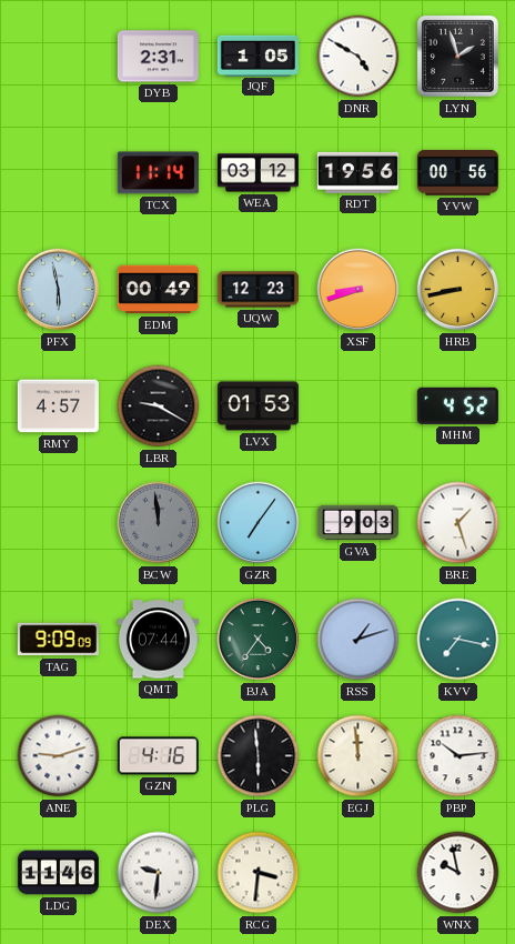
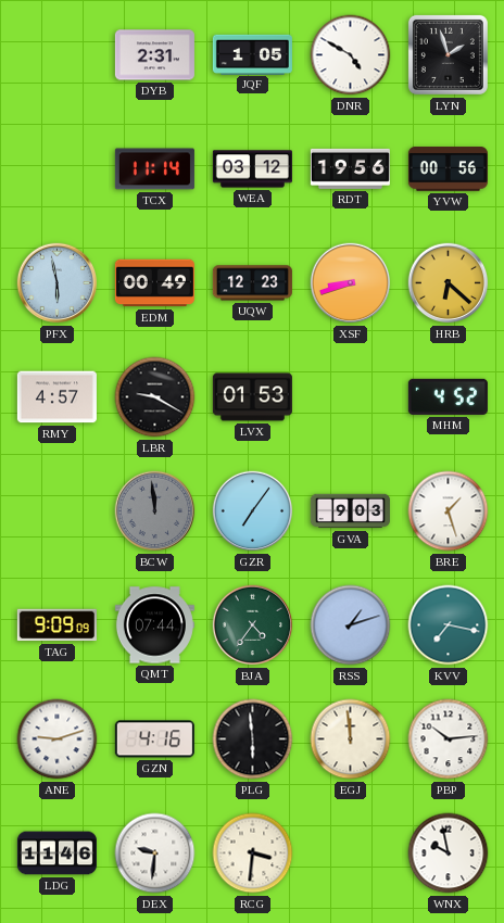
HRB: 8:43 -> 6:22 (449, 283)
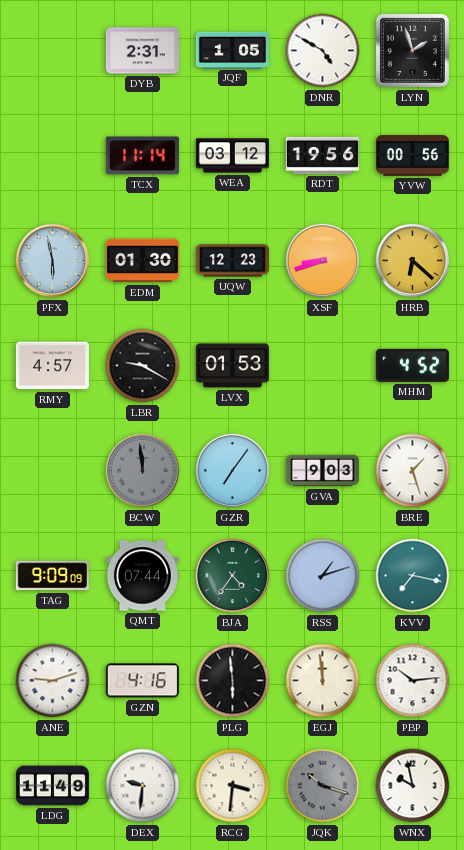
EDM: 00:49 -> 01:30 (142, 261)
LDG: 11:46 -> 11:49 (52, 786)
JQK: none -> 10:18 (323, 786)
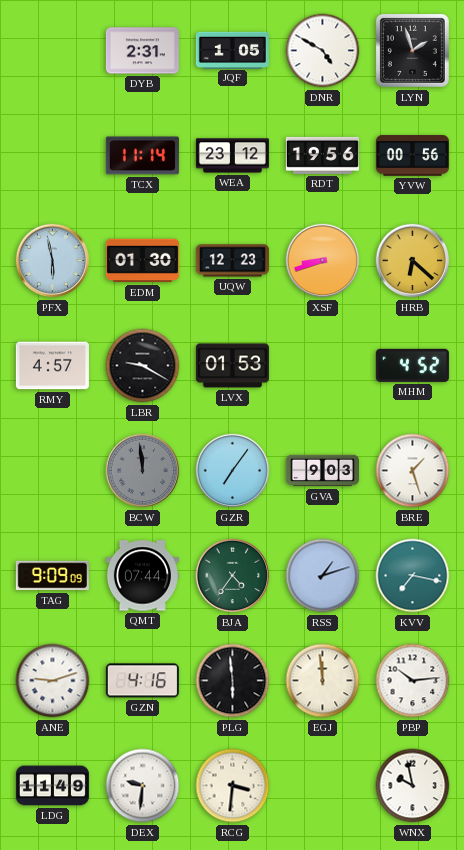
WEA: 03:12 -> 23:12 (232, 156)
JQK: 10:18 -> none (323, 786)
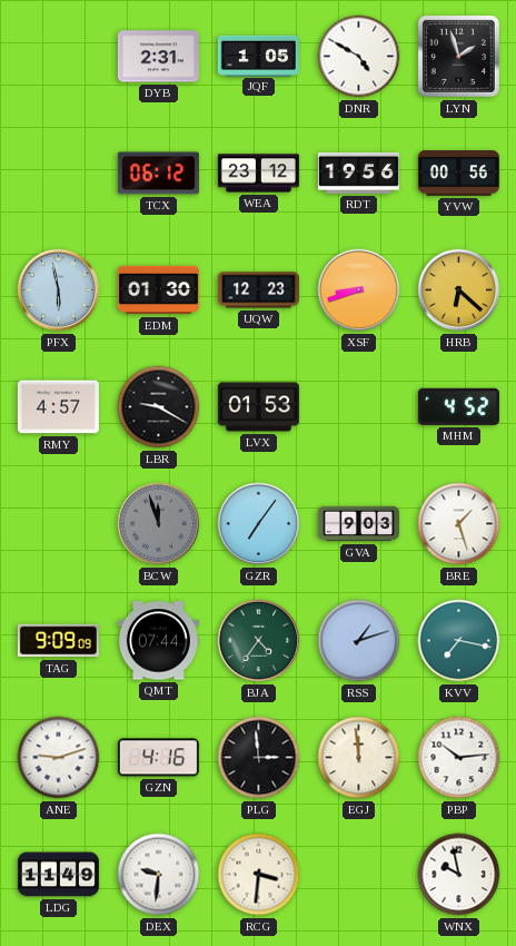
TCX: 11:14 -> 06:12 (158, 174)
BCW: 11:59 -> 11:57 (159, 524)
PLG: 5:59 -> 2:59 (259, 758)
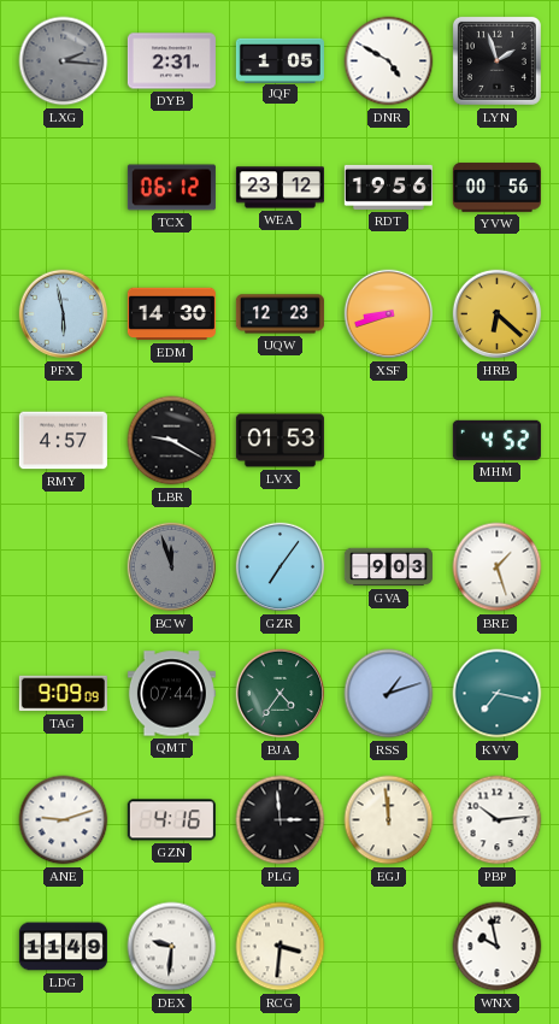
LXG: none -> 2:16 (64, 61)
EDM: 01:30 -> 14:30 (171, 314)
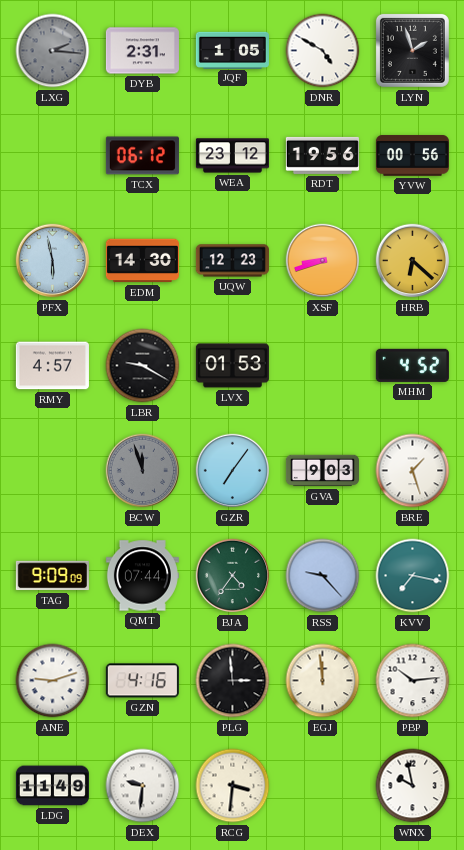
RSS: 1:12 -> 9:23 (323, 576)
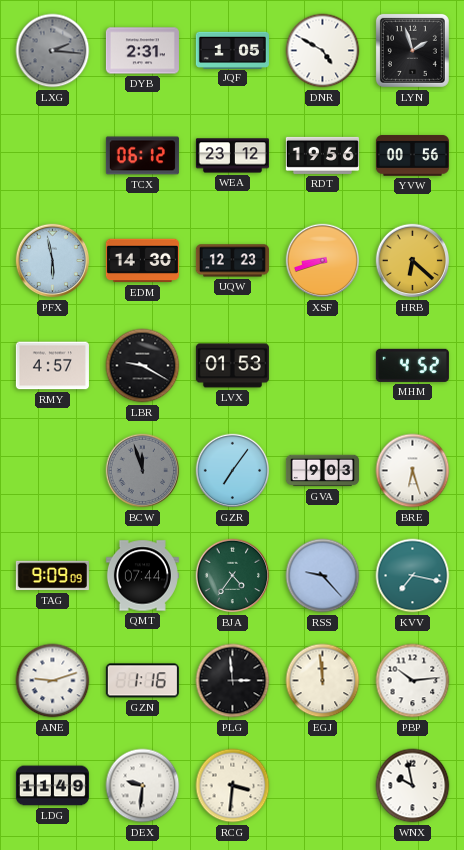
BRE: 1:27 -> 6:27 (413, 471)
GZN: 4:16 -> 1:16 (142, 681)
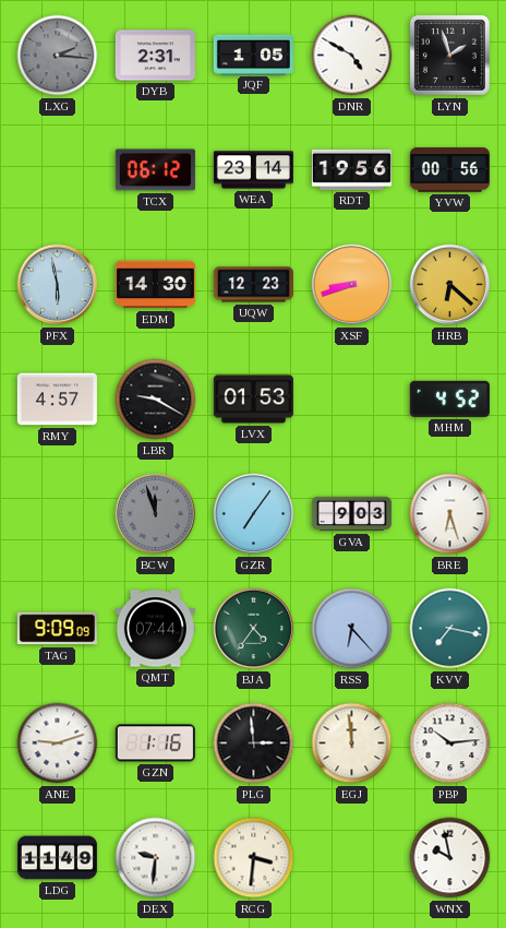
WEA: 23:12 -> 23:14 (253, 170)
RSS: 9:23 -> 6:23 (352, 629)
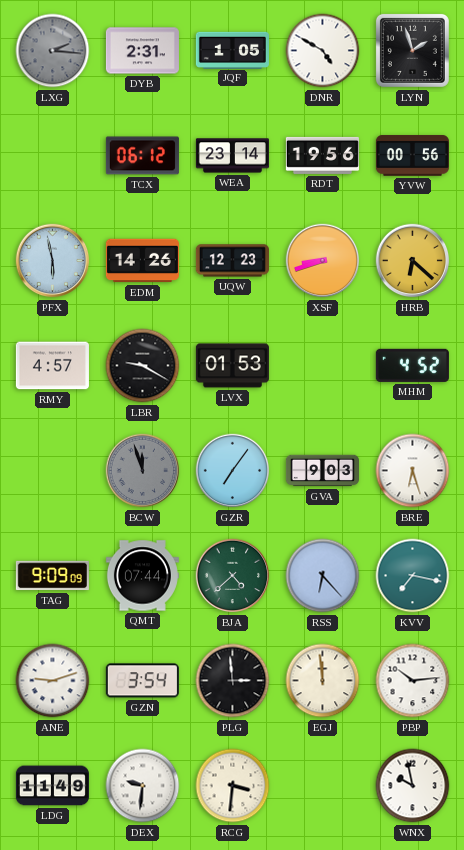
EDM: 14:30 -> 14:26 (142, 261)
BJA: 4:36 -> 4:38 (233, 576)
GZN: 1:16 -> 3:54 (142, 681)
